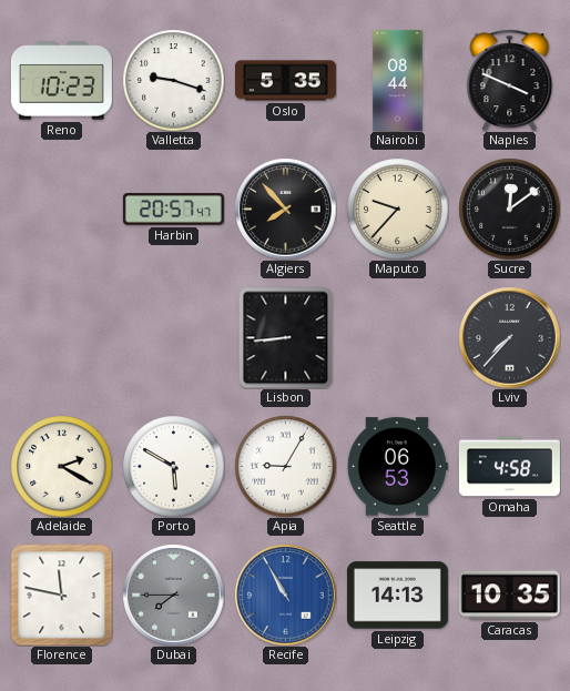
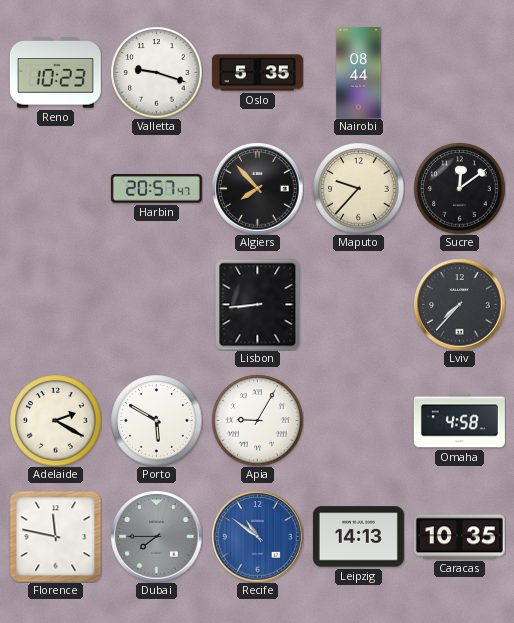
Naples: 3:49 -> none (510, 80)
Seattle: 06:53 -> none (397, 467)
Recife: 10:55 -> 10:51 (257, 536)
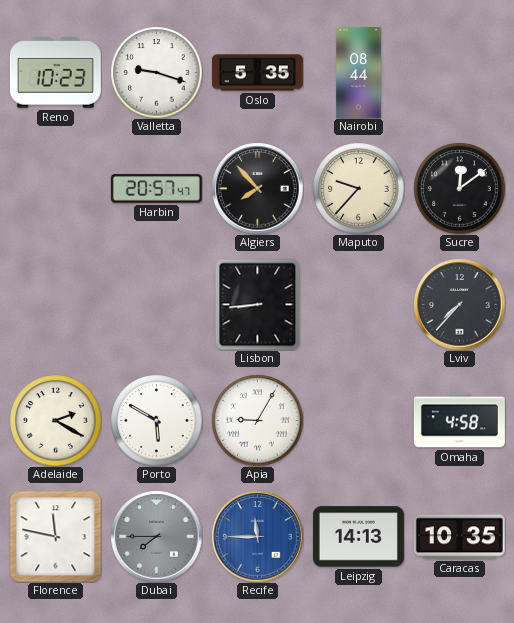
Recife: 10:51 -> 11:45 (257, 536)
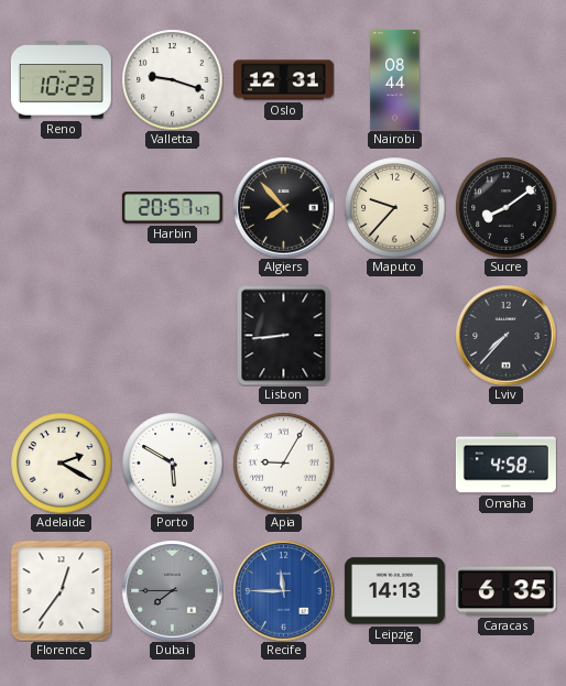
Oslo: 5:35 -> 12:31 (283, 80)
Sucre: 12:09 -> 8:09 (505, 207)
Florence: 11:47 -> 12:36 (61, 590)
Caracas: 10:35 -> 6:35 (505, 591)
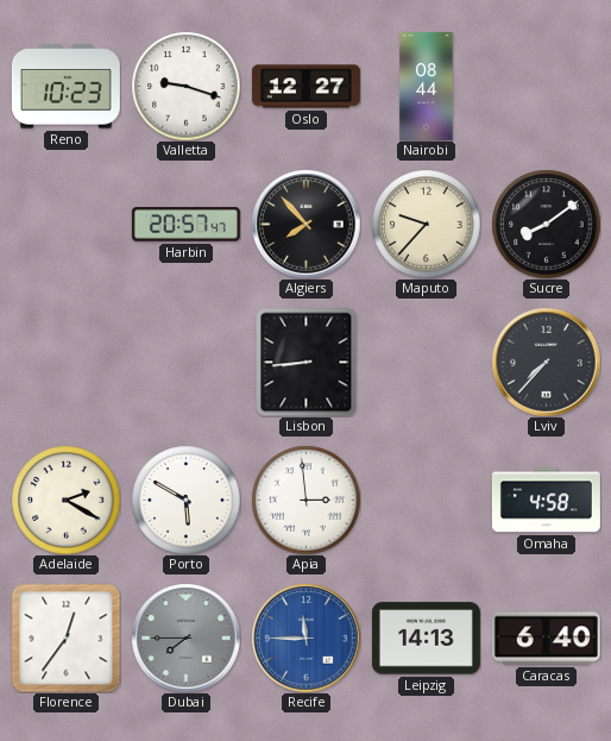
Oslo: 12:31 -> 12:27 (305, 87)
Apia: 9:05 -> 2:59 (305, 500)
Caracas: 6:35 -> 6:40 (546, 639)
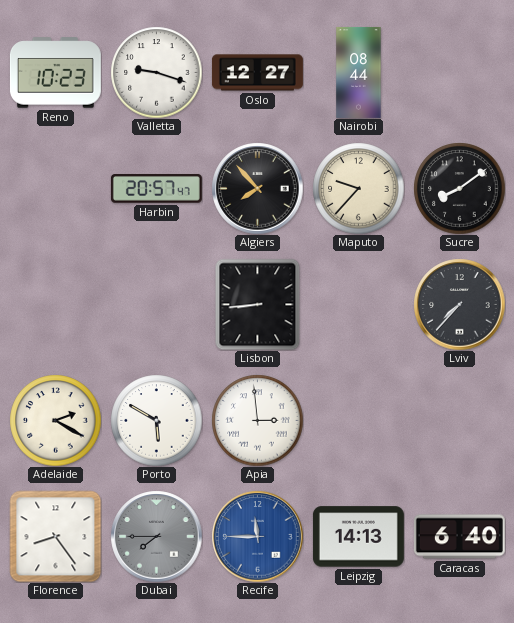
Omaha: 4:58 -> none (546, 501)
Florence: 12:36 -> 8:24 (55, 536)
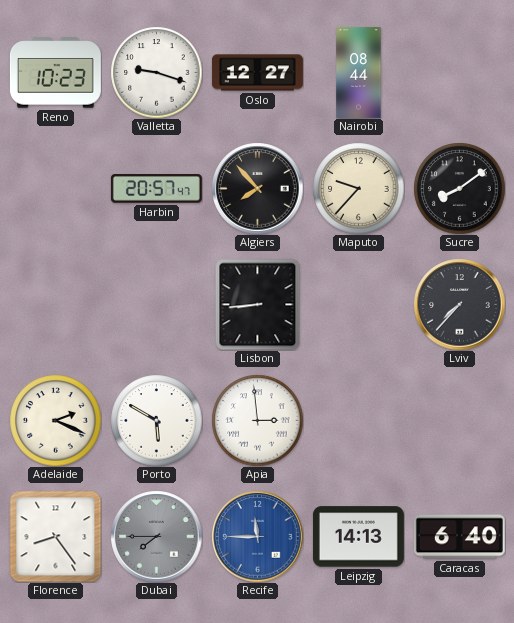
Adelaide: 2:20 -> 2:19 (55, 420)
